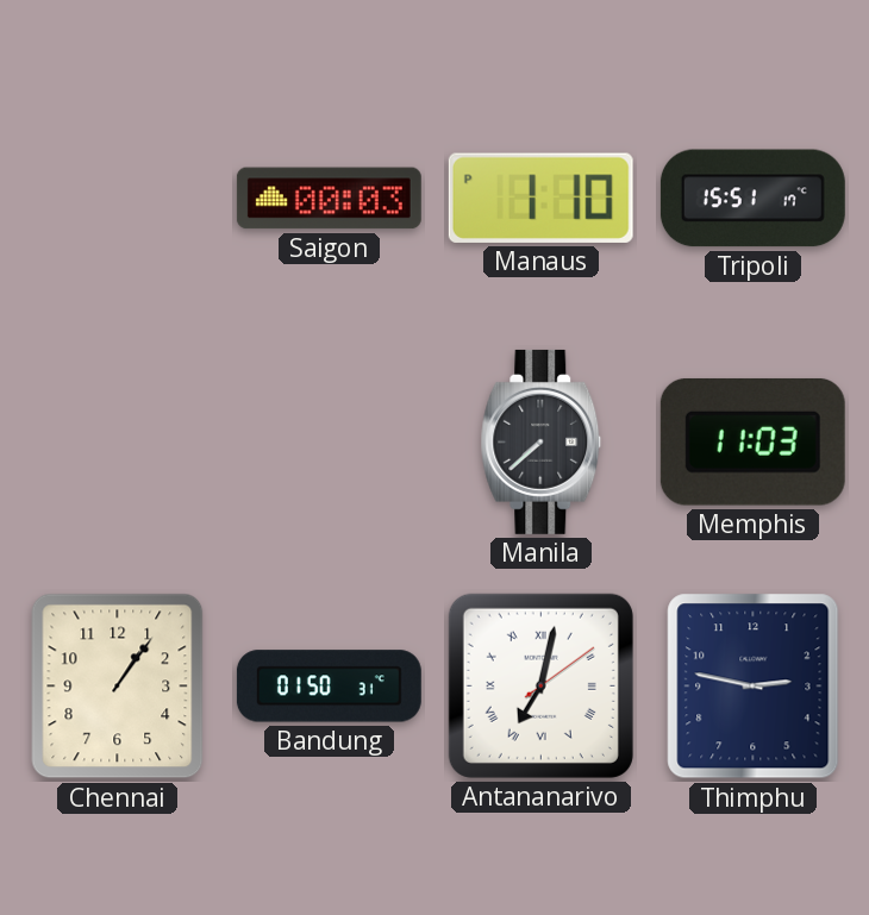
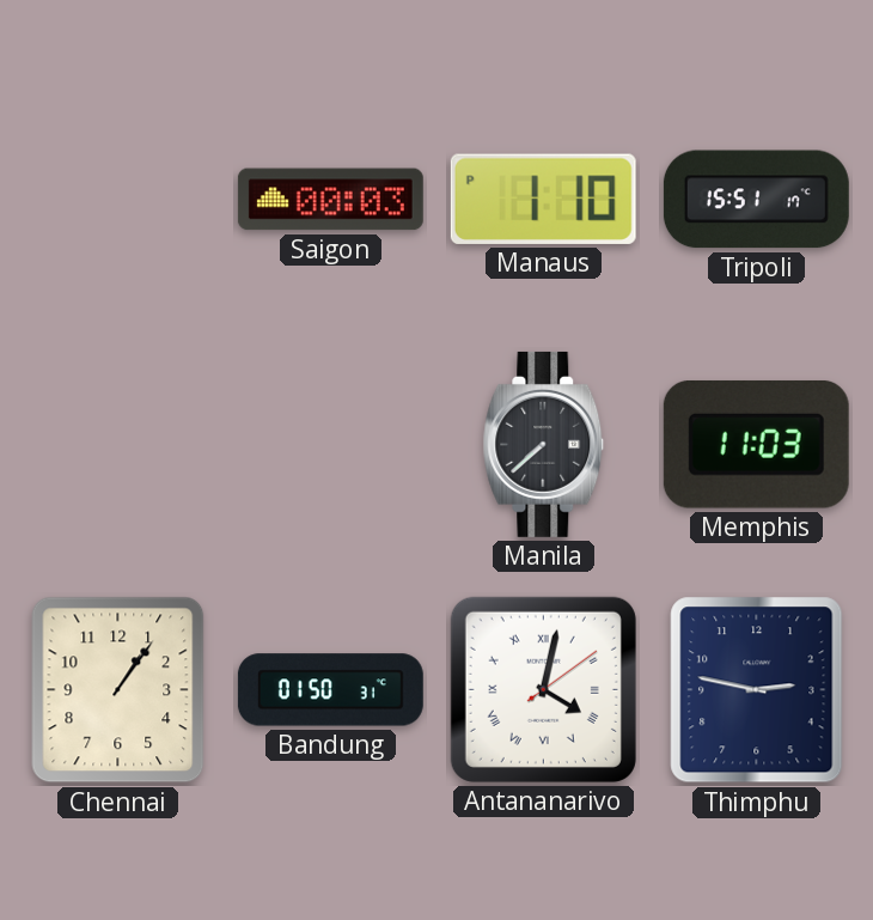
Antananarivo: 7:02 -> 4:02 (543, 689)
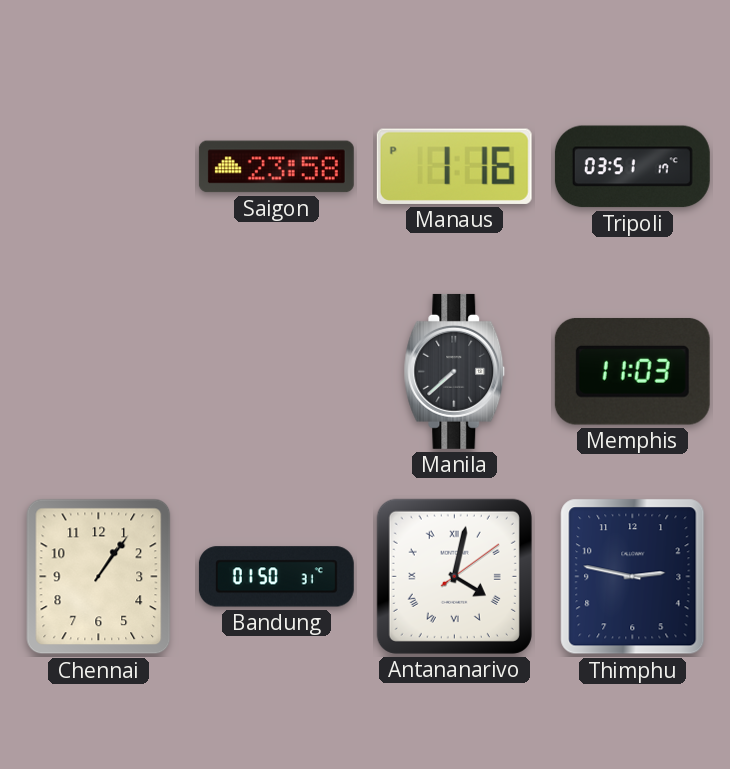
Saigon: 00:03 -> 23:58 (276, 167)
Manaus: 1:10 -> 1:16 (454, 166)
Tripoli: 15:51 -> 03:51 (632, 167)
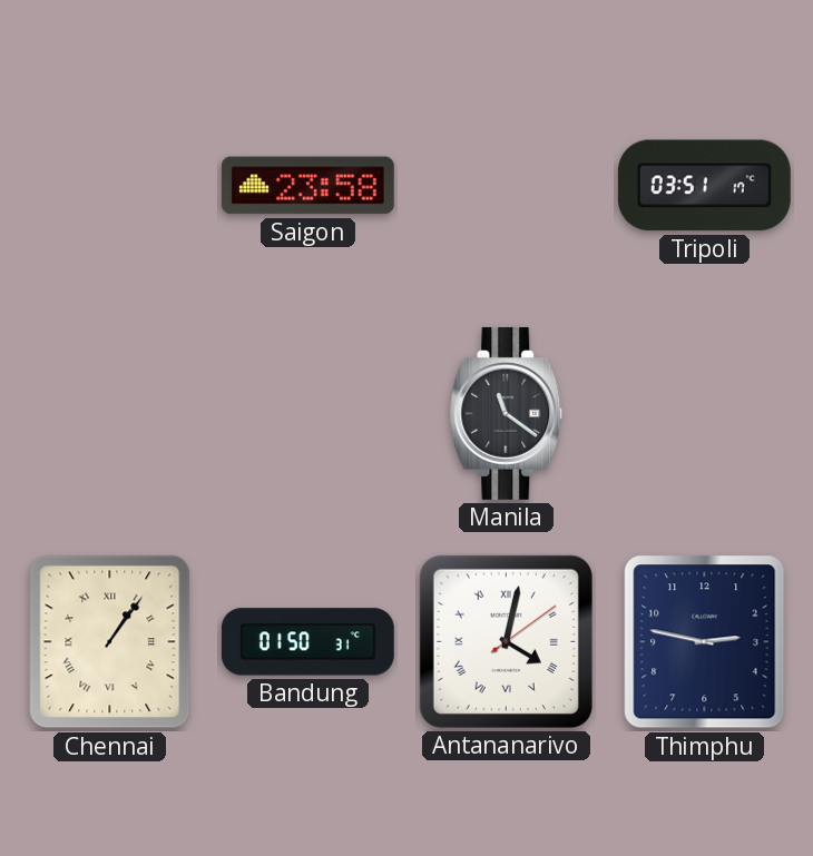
Manaus: 1:16 -> none (454, 166)
Manila: 7:38 -> 11:21 (507, 413)
Memphis: 11:03 -> none (632, 371)
Chennai numerals: Arabic -> Roman (110, 642)
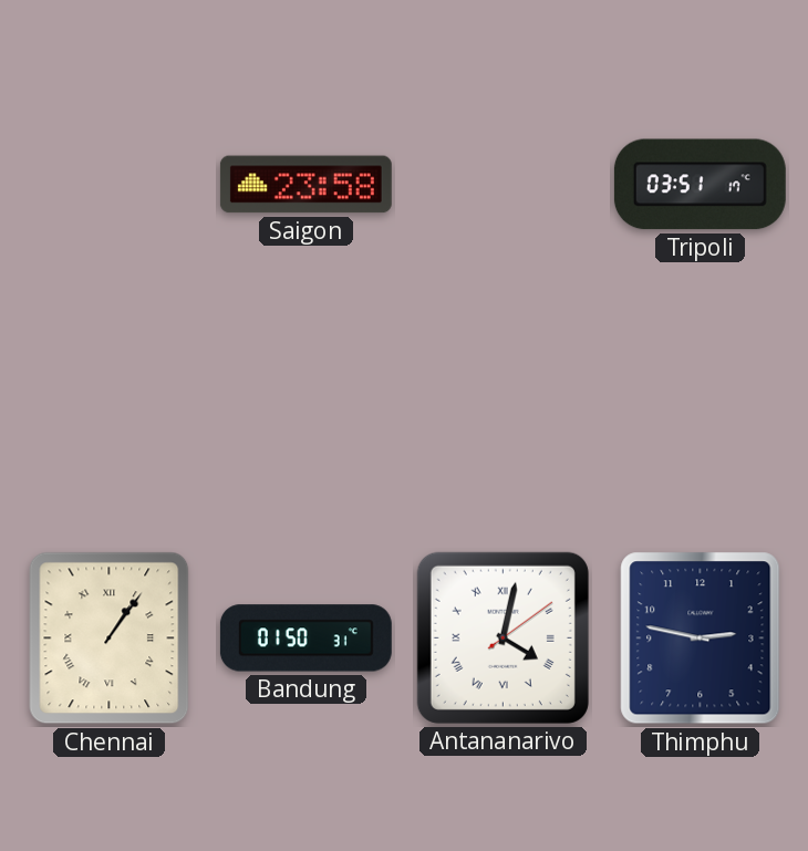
Manila: 11:21 -> none (507, 413)
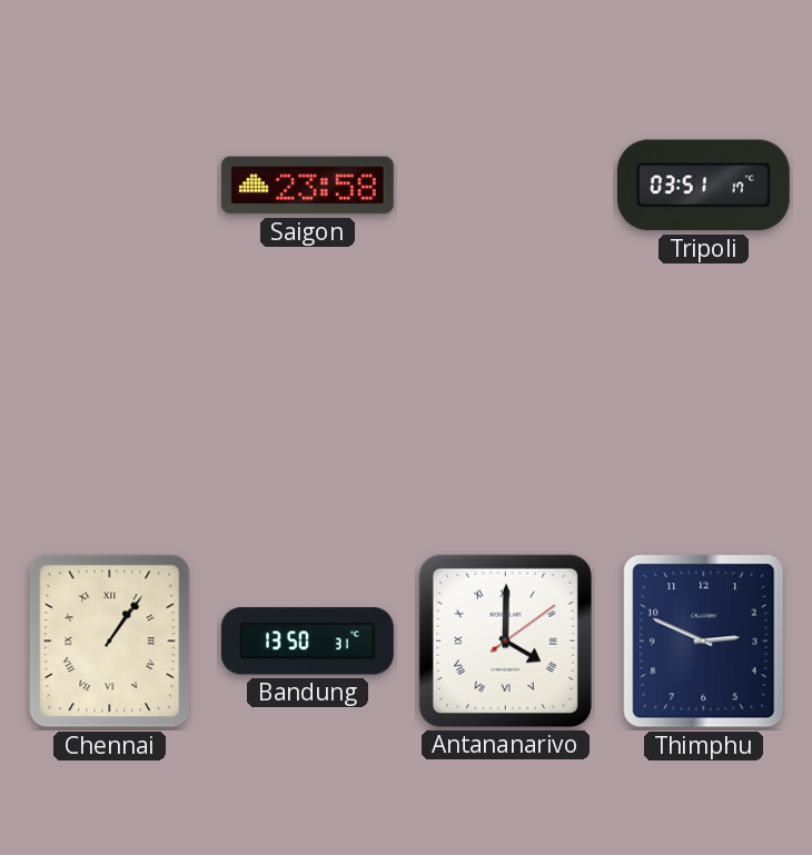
Bandung: 01:50 -> 13:50 (307, 642)
Antananarivo: 4:02 -> 4:00 (505, 640)
Thimphu: 2:47 -> 2:49 (704, 642)
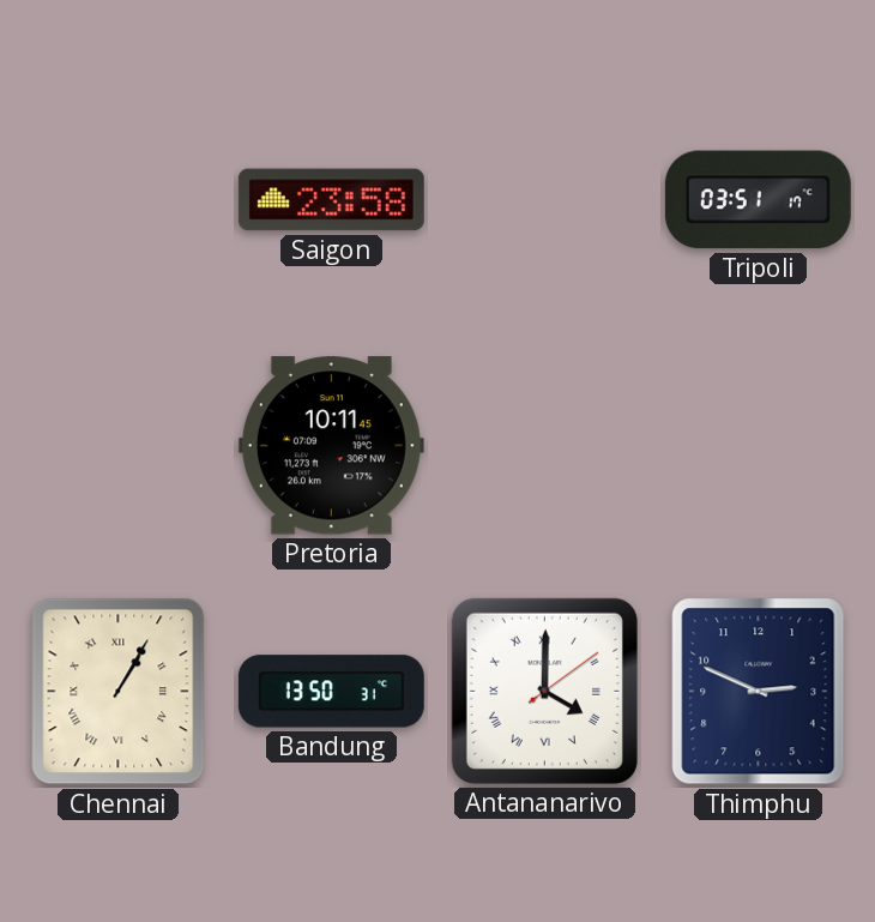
Pretoria: none -> 10:11 (331, 446)
Chennai: 1:06 -> 1:05 (119, 692)
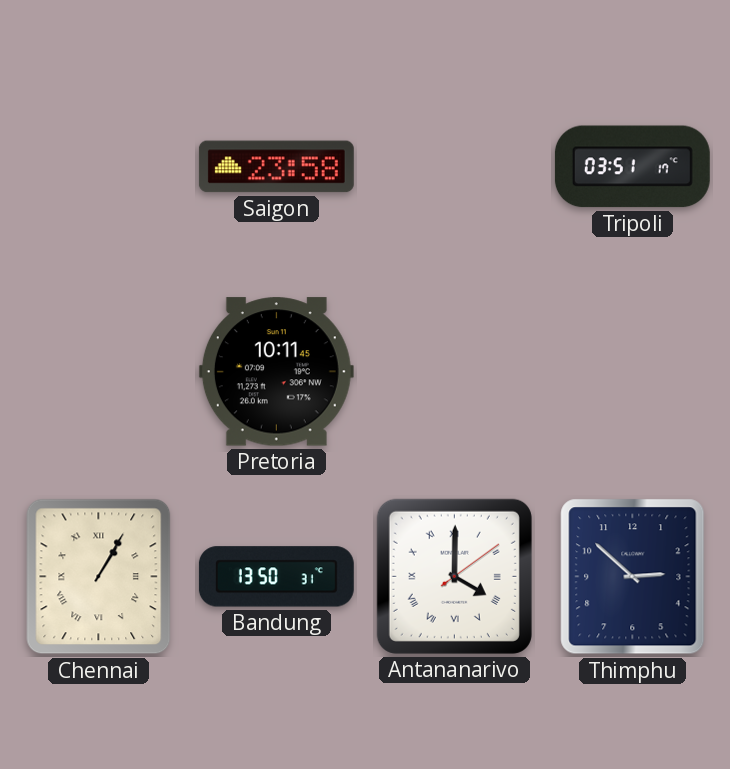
Thimphu: 2:49 -> 2:52 (633, 577)
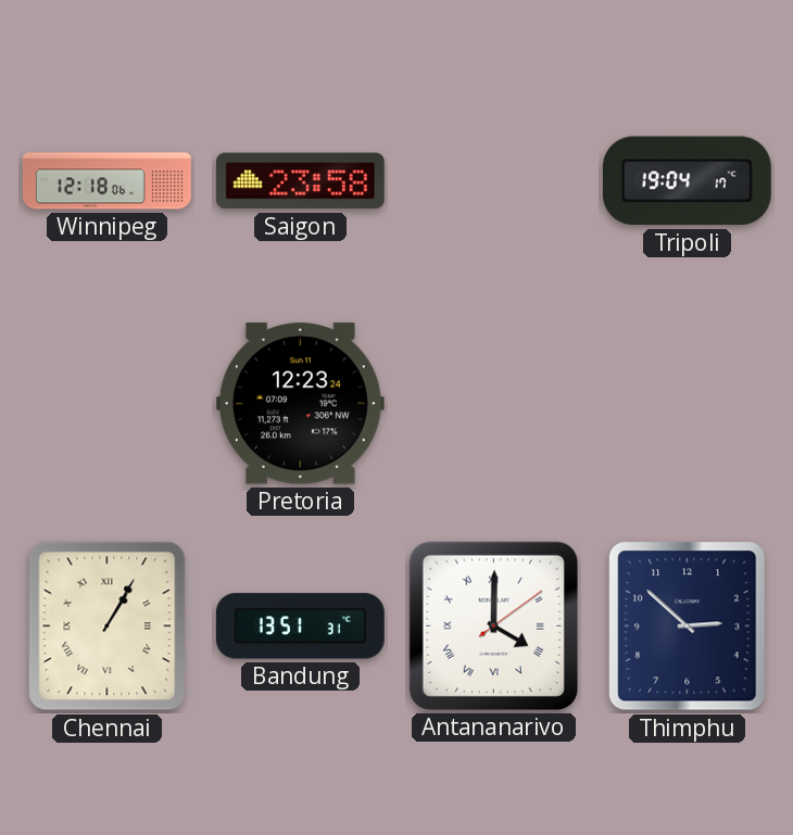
Winnipeg: none -> 12:18 (108, 181)
Tripoli: 03:51 -> 19:04 (687, 181)
Pretoria: 10:11 -> 12:23 (300, 404)
Bandung: 13:50 -> 13:51 (300, 627)
